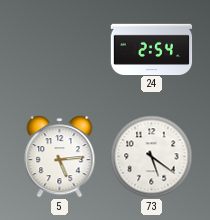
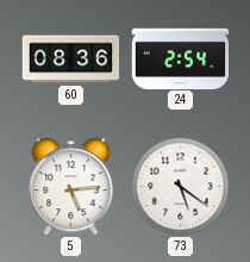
60: none -> 08:36 (71, 60)
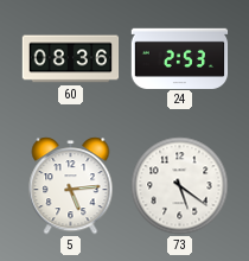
24: 2:54 -> 2:53 (180, 58)
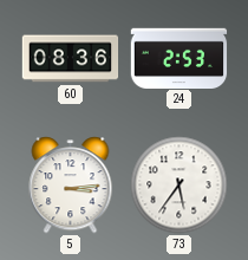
5: 5:14 -> 3:14 (71, 186)
73: 5:21 -> 5:36 (180, 186)
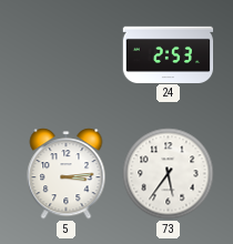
60: 08:36 -> none (71, 59)
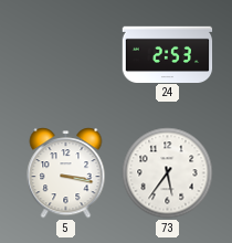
5: 3:14 -> 3:17 (66, 173)
